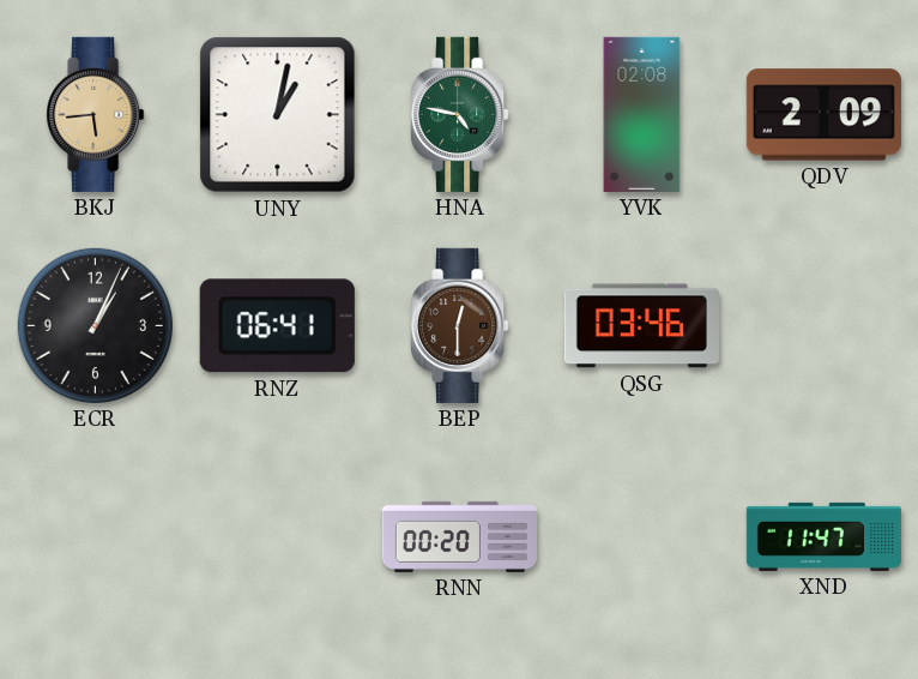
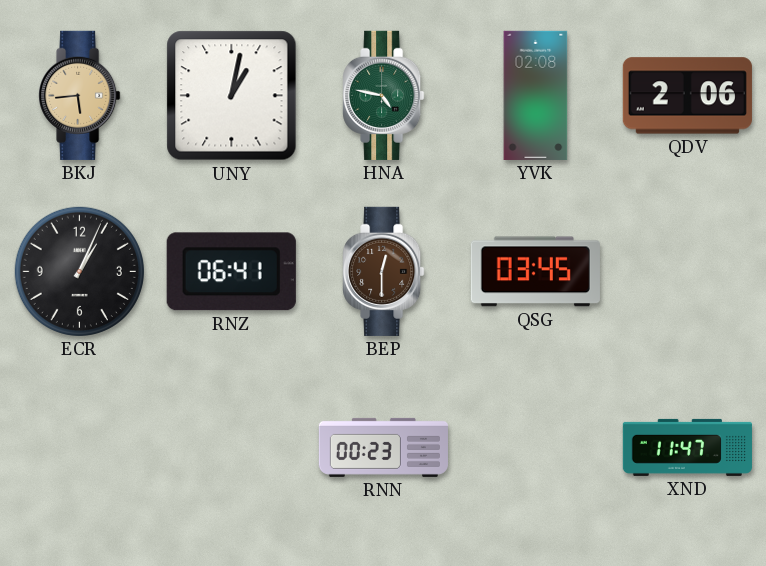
QDV: 2:09 -> 2:06 (687, 96)
QSG: 03:46 -> 03:45 (535, 272)
RNN: 00:20 -> 00:23 (383, 447)
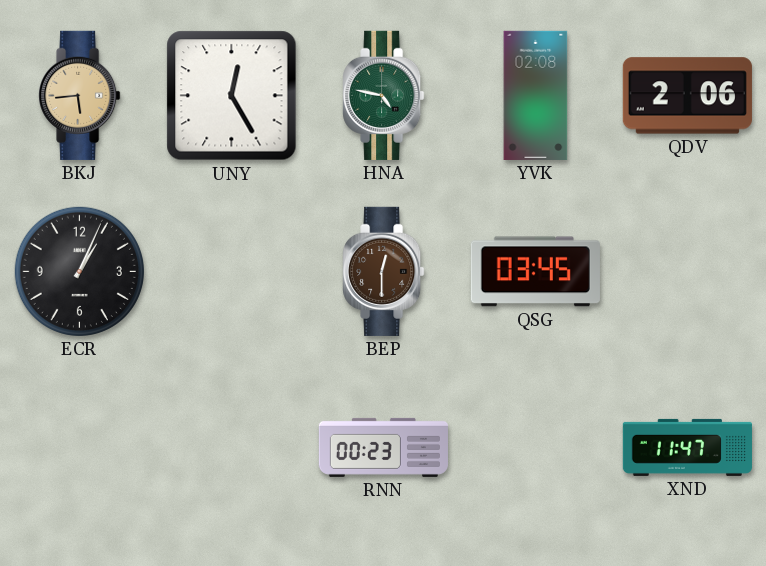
UNY: 1:02 -> 12:25 (232, 96)
RNZ: 06:41 -> none (231, 272)
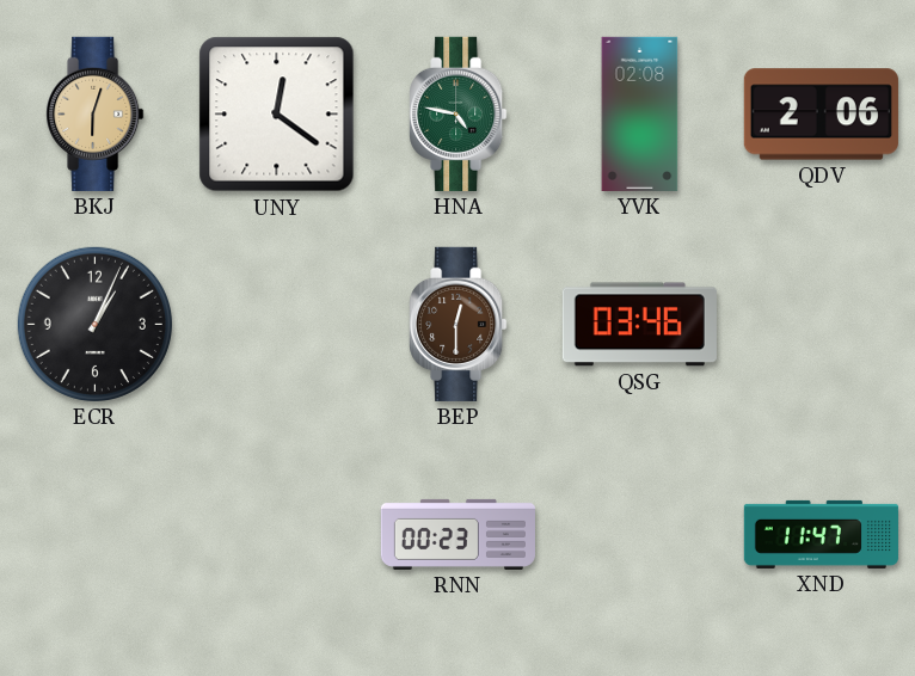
BKJ: 5:44 -> 6:03 (96, 113)
UNY: 12:25 -> 12:21 (277, 115)
QSG: 03:45 -> 03:46 (639, 325)
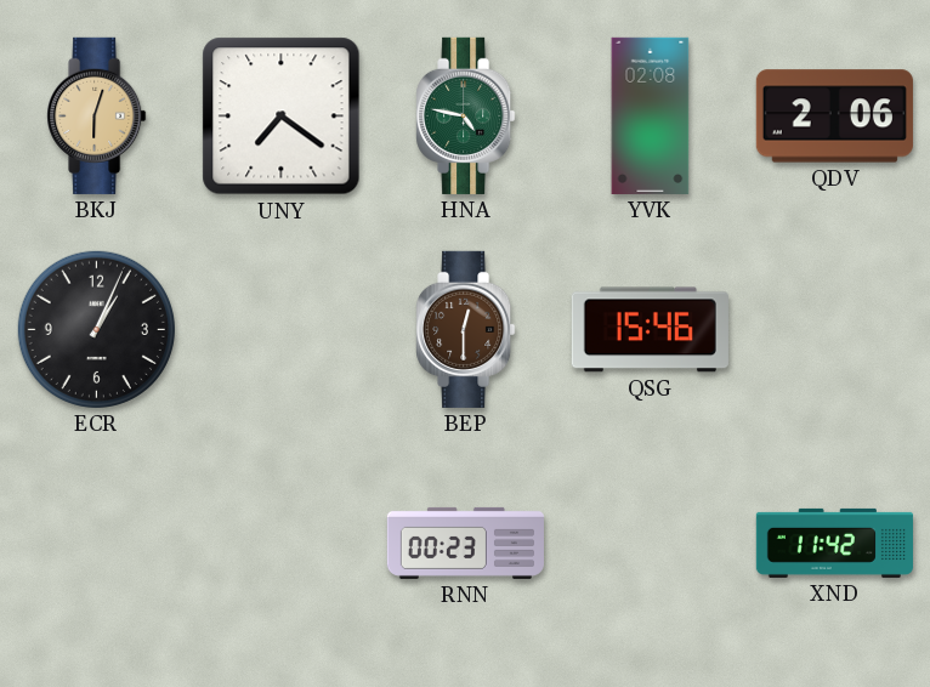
UNY: 12:21 -> 7:21 (282, 117)
QSG: 03:46 -> 15:46 (650, 330)
XND: 11:47 -> 11:42 (834, 543)
